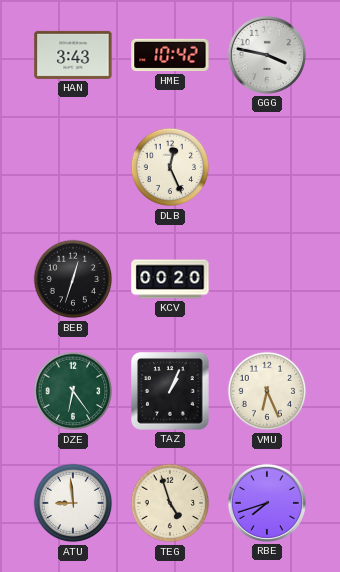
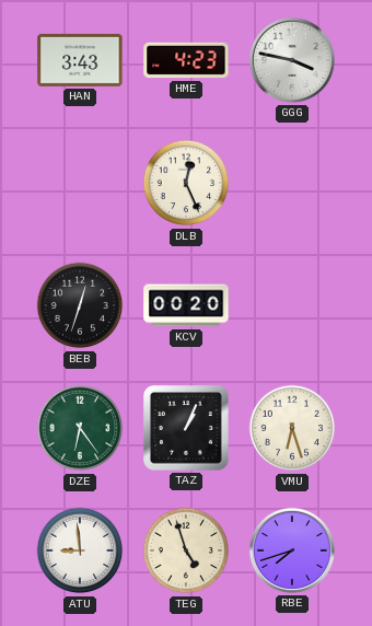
HME: 10:42 -> 4:23 (186, 60)
VMU: 6:26 -> 6:27 (292, 428)
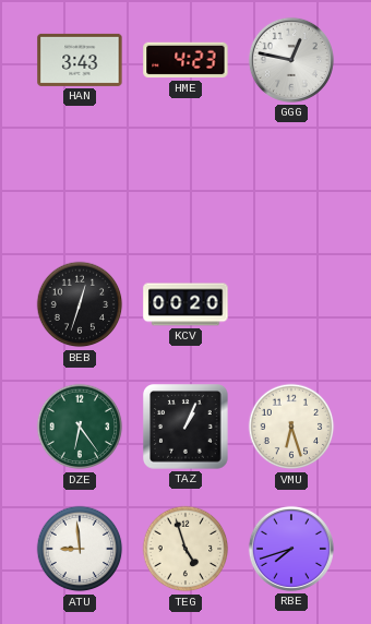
GGG: 3:47 -> 12:47 (291, 60)
DLB: 12:26 -> none (186, 183)
